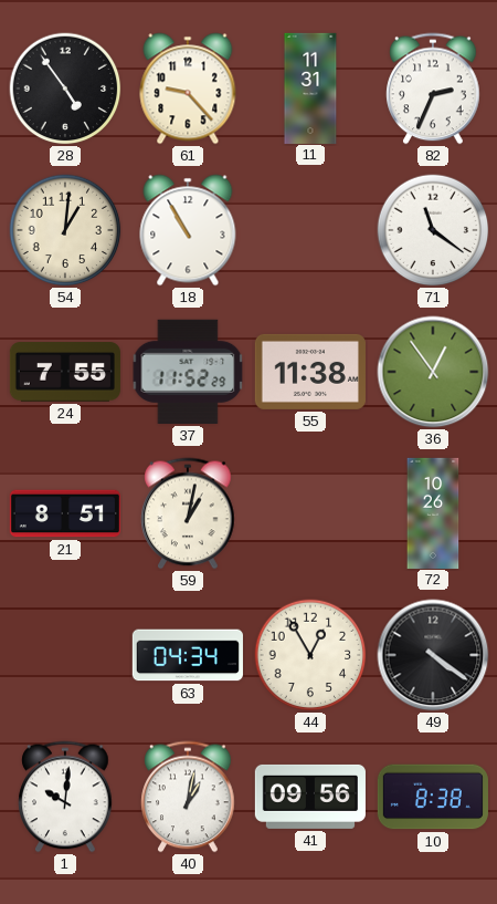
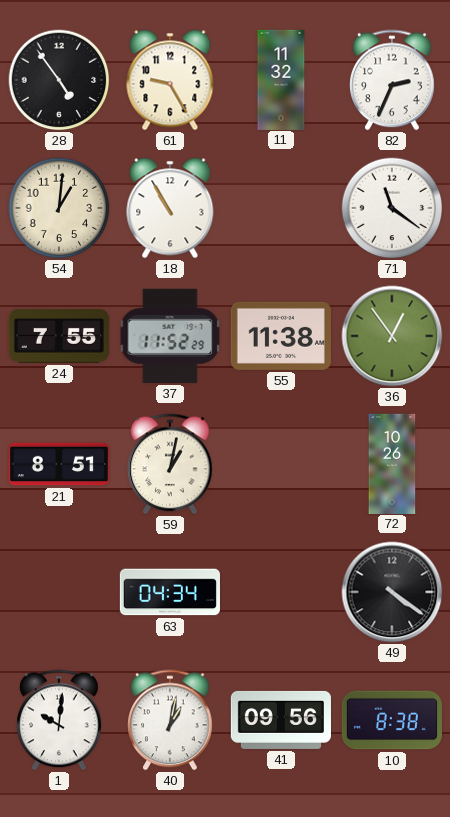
61: 9:23 -> 9:25 (170, 80)
11: 11:31 -> 11:32 (281, 79)
44: 12:55 -> none (310, 655)
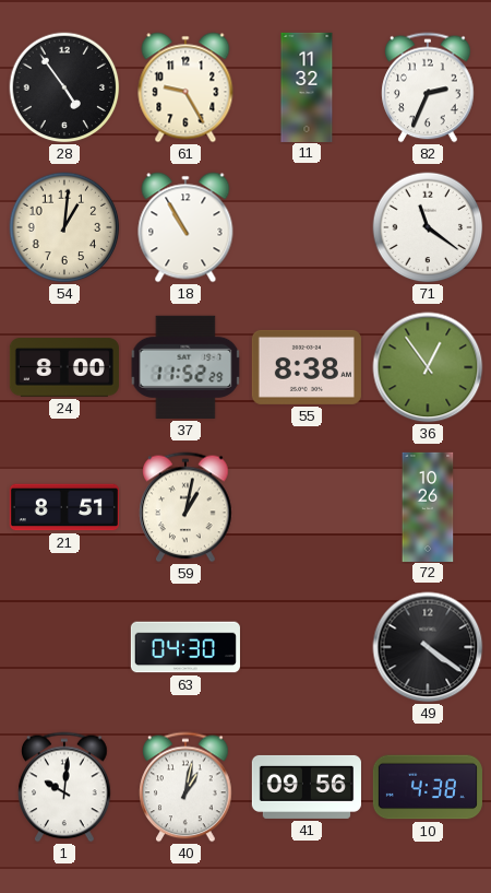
24: 7:55 -> 8:00 (64, 367)
55: 11:38 -> 8:38 (307, 367)
63: 04:34 -> 04:30 (185, 647)
10: 8:38 -> 4:38 (428, 787)
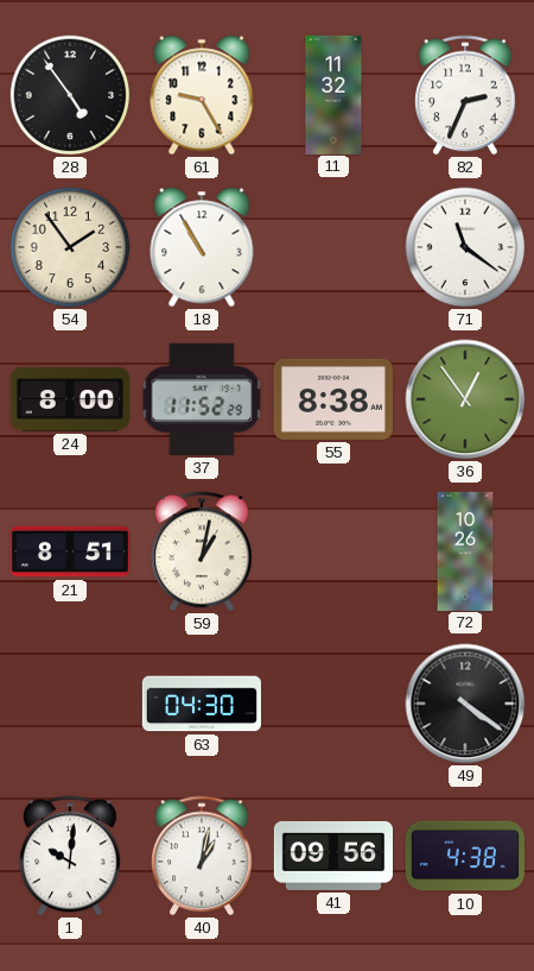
54: 1:01 -> 1:54 (70, 247)
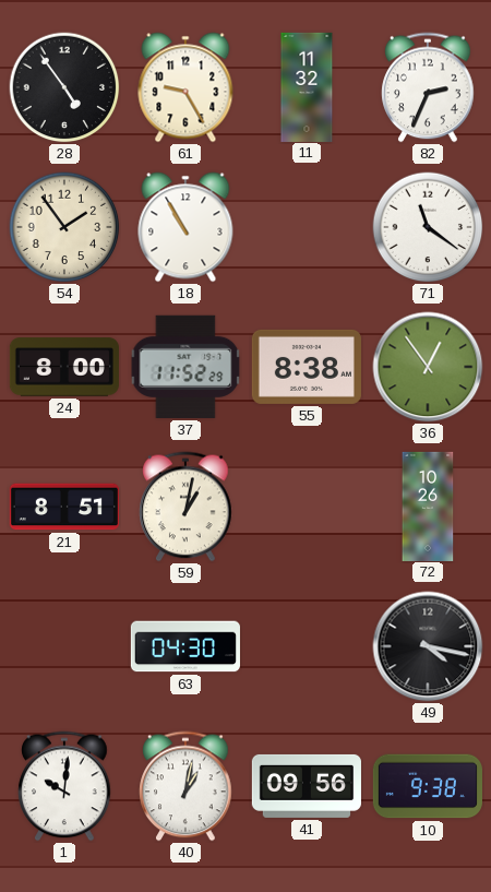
49: 4:21 -> 4:17 (428, 646)
10: 4:38 -> 9:38 (428, 786)
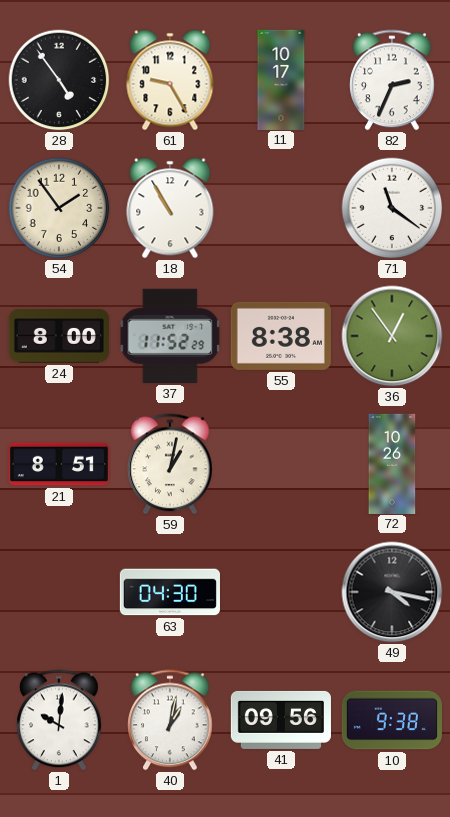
11: 11:32 -> 10:17 (281, 79)
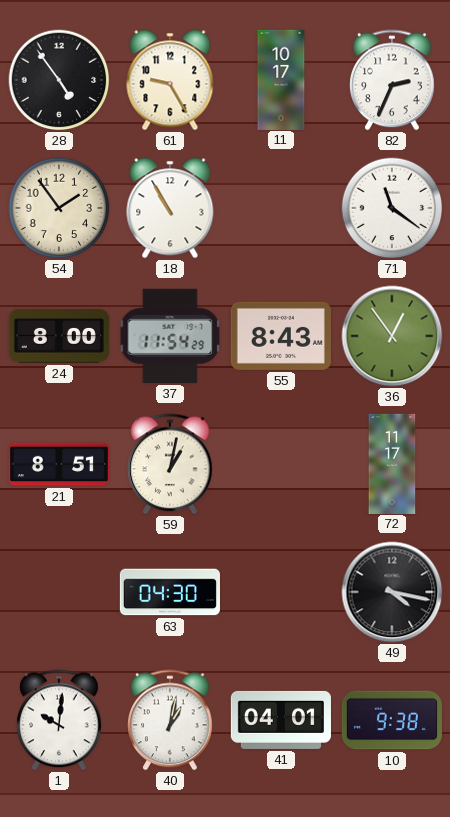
37: 11:52 -> 11:54 (170, 336)
55: 8:38 -> 8:43 (281, 336)
72: 10:26 -> 11:17 (392, 463)
41: 09:56 -> 04:01 (281, 720)
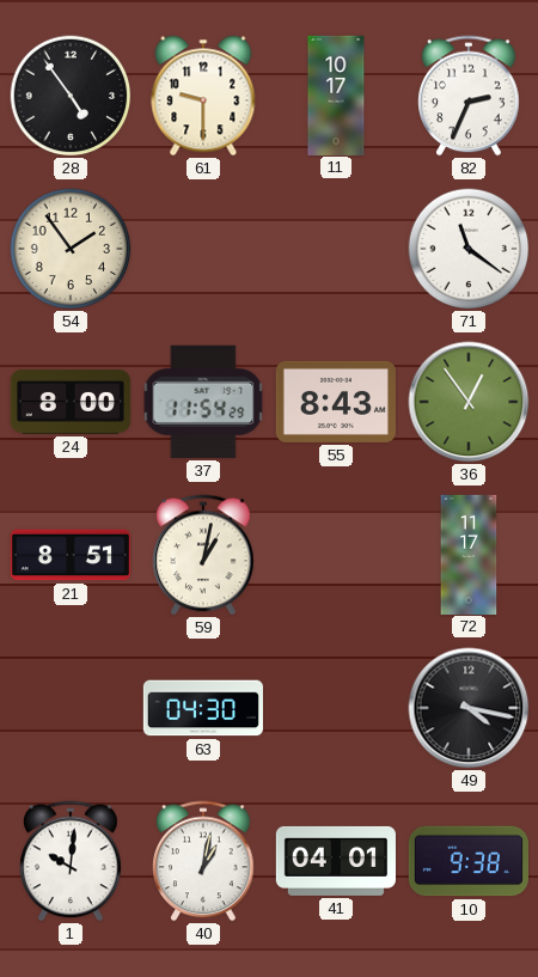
61: 9:25 -> 9:30 (203, 96)
18: 10:55 -> none (170, 208)
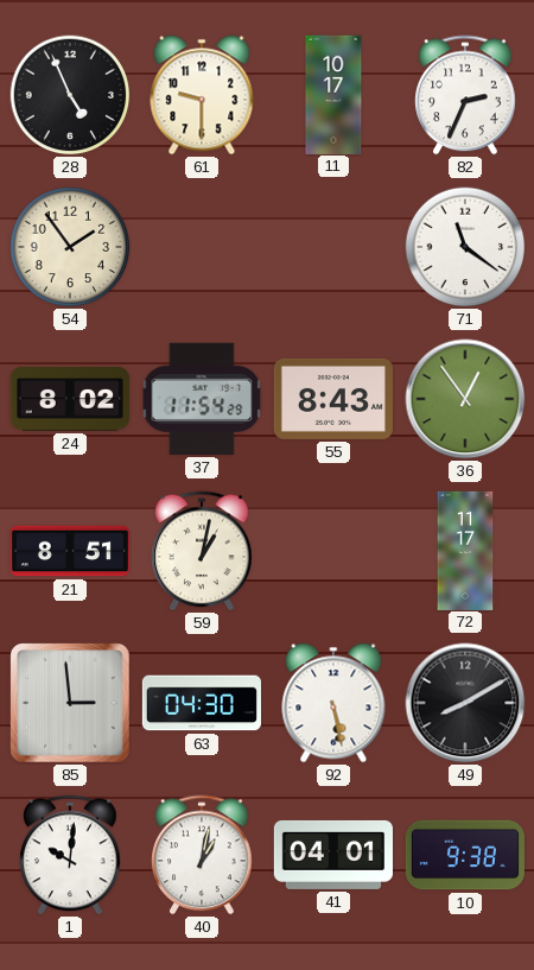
28: 4:54 -> 4:56 (70, 95)
24: 8:00 -> 8:02 (70, 399)
85: none -> 2:59 (71, 704)
92: none -> 5:28 (333, 703)
49: 4:17 -> 8:10 (465, 703)
